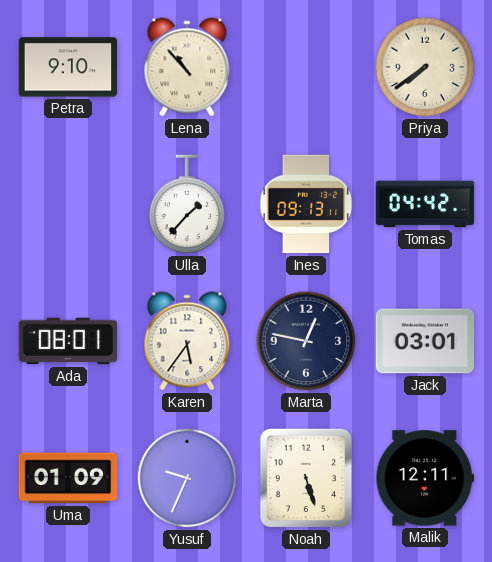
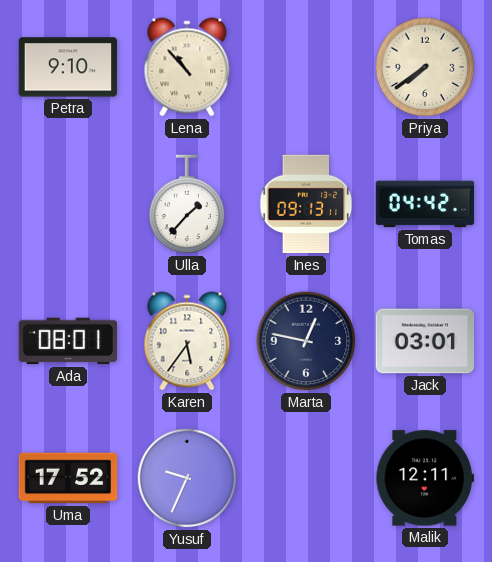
Uma: 01:09 -> 17:52 (68, 478)
Noah: 5:27 -> none (306, 478)
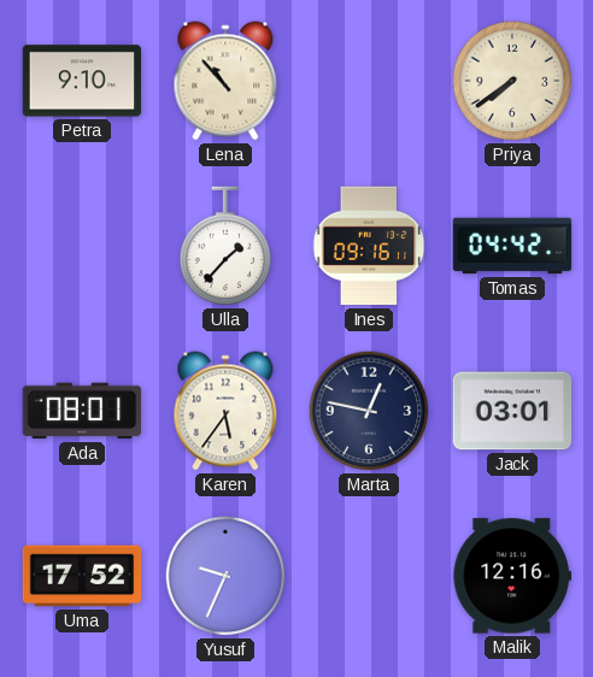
Ines: 09:13 -> 09:16 (369, 246)
Malik: 12:11 -> 12:16 (511, 576)
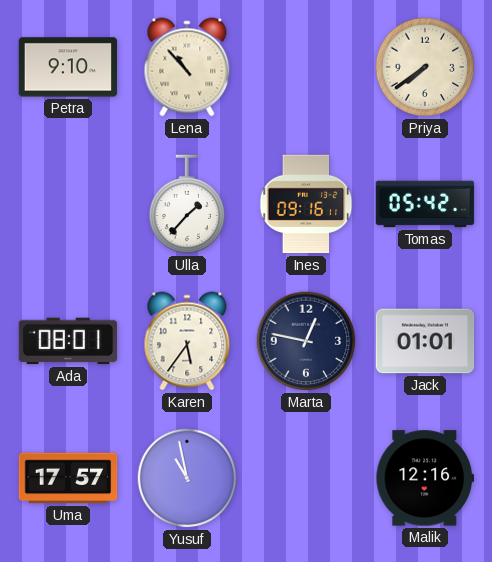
Tomas: 04:42 -> 05:42 (425, 204)
Jack: 03:01 -> 01:01 (425, 341)
Uma: 17:52 -> 17:57 (68, 478)
Yusuf: 9:34 -> 10:58 (187, 478)
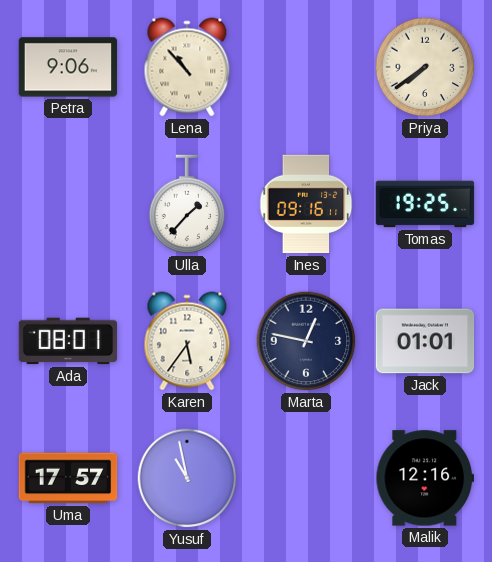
Petra: 9:10 -> 9:06 (68, 67)
Tomas: 05:42 -> 19:25 (425, 204)
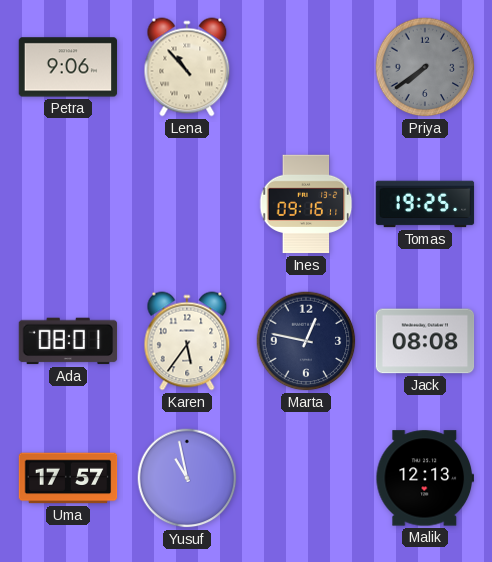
Priya dial: cream -> grey (425, 67)
Ulla: 1:37 -> none (187, 204)
Jack: 01:01 -> 08:08 (425, 341)
Malik: 12:16 -> 12:13 (424, 478)
